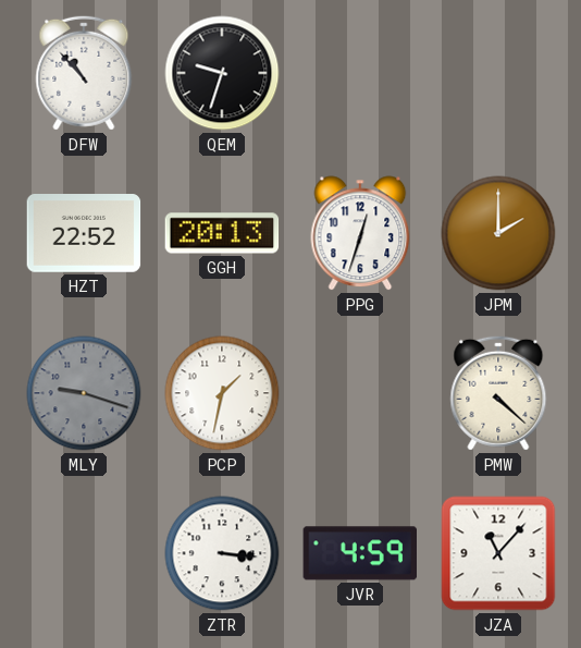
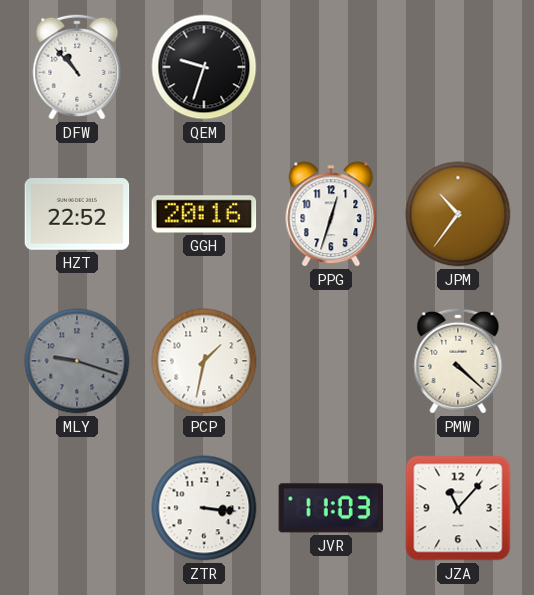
GGH: 20:13 -> 20:16 (204, 214)
JPM: 2:00 -> 10:36 (458, 214)
JVR: 4:59 -> 11:03 (330, 508)
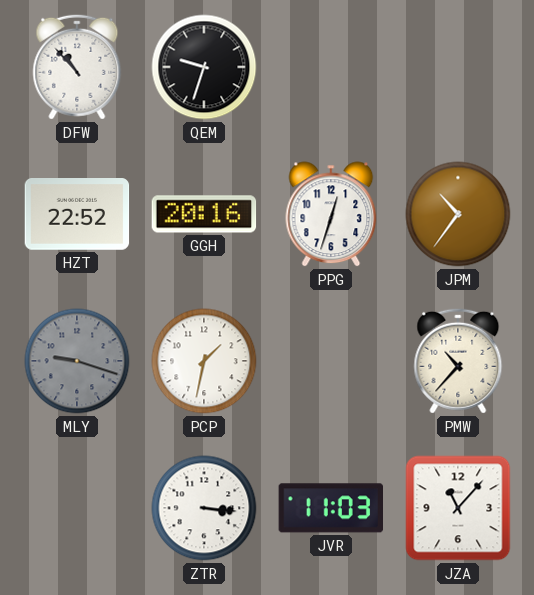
PMW: 4:22 -> 10:37 (458, 361)
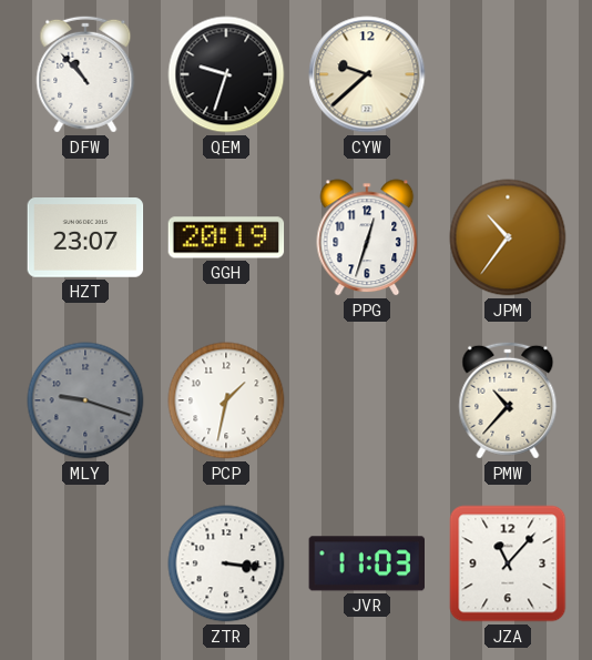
CYW: none -> 9:38 (367, 74)
HZT: 22:52 -> 23:07 (85, 238)
GGH: 20:16 -> 20:19 (226, 237)
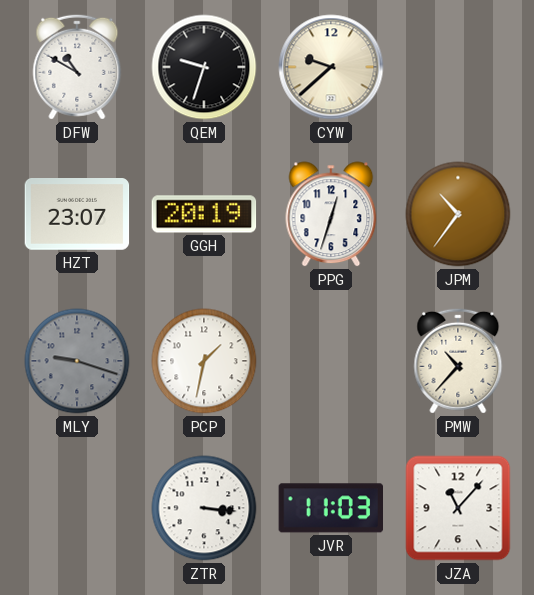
DFW: 10:53 -> 10:50 (77, 67)
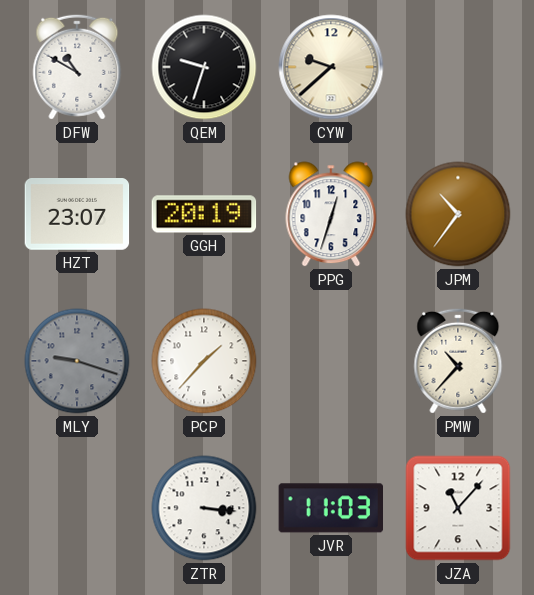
PCP: 1:32 -> 1:37 (204, 361)
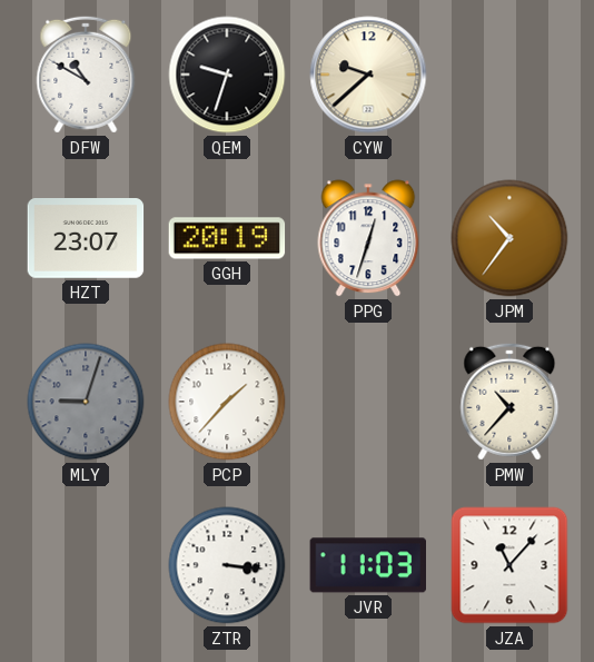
MLY: 9:18 -> 9:03 (86, 402)
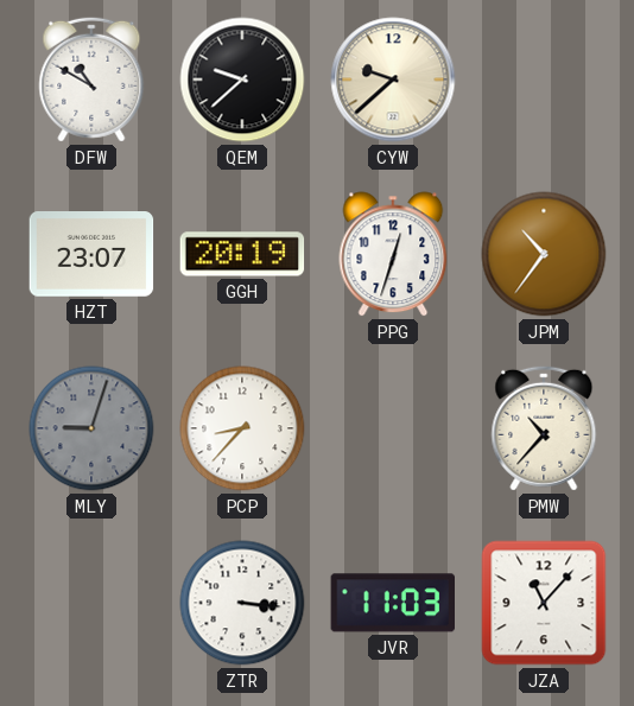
QEM: 9:33 -> 9:38 (242, 79)
PCP: 1:37 -> 8:37 (242, 428)
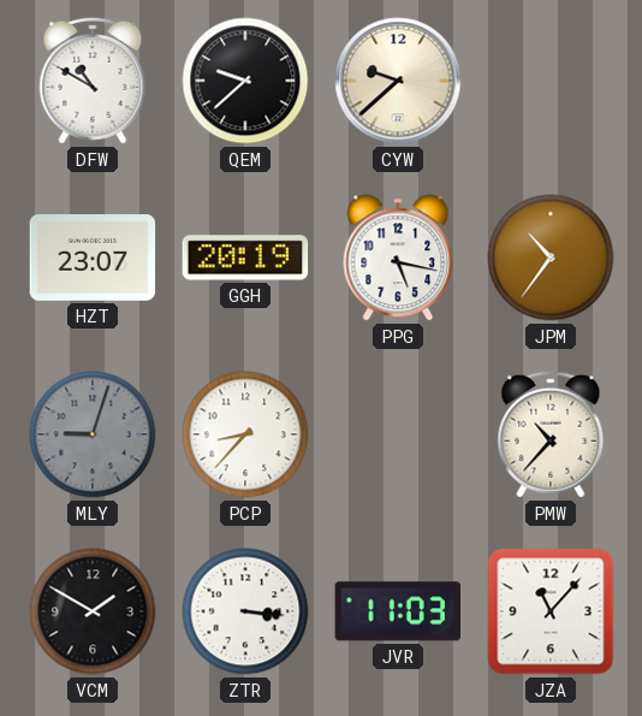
PPG: 12:33 -> 5:17 (398, 258)
VCM: none -> 1:50 (93, 611)
